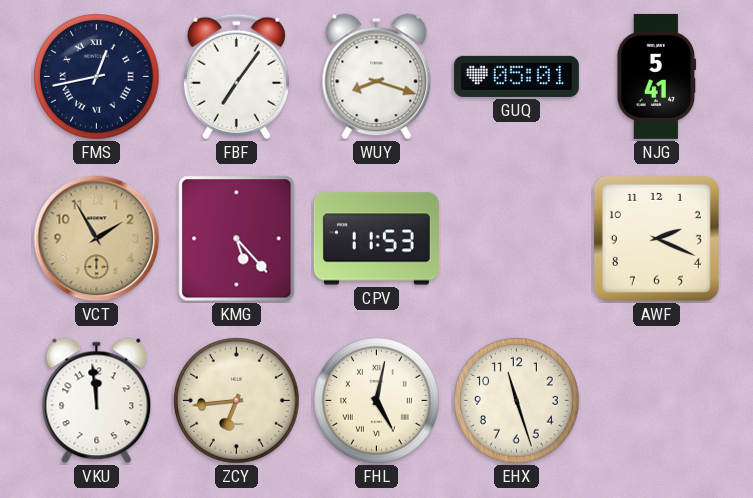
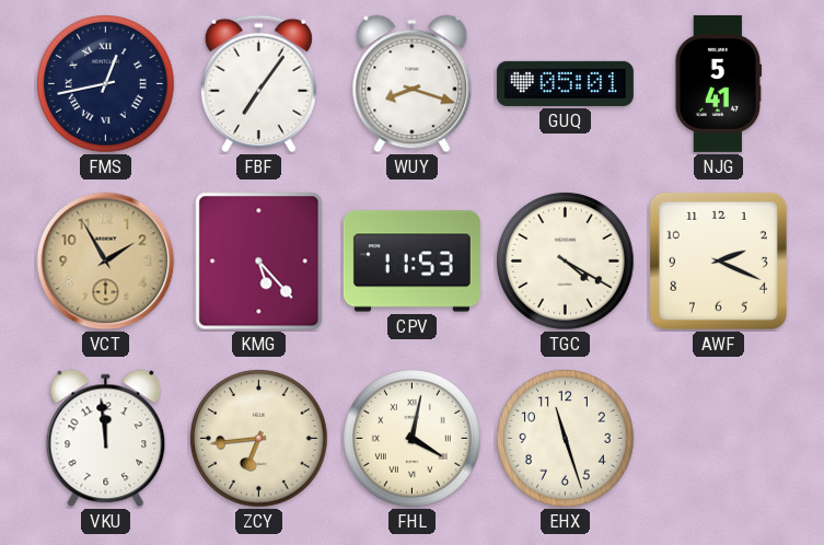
TGC: none -> 4:20 (566, 262)
FHL: 5:02 -> 4:02 (413, 439)
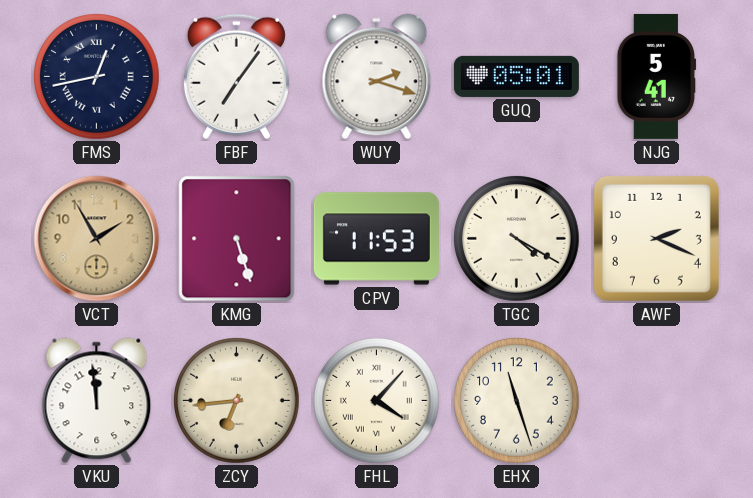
WUY: 8:18 -> 2:18 (377, 77)
KMG: 5:23 -> 5:27 (237, 239)
FHL: 4:02 -> 4:07 (377, 401)
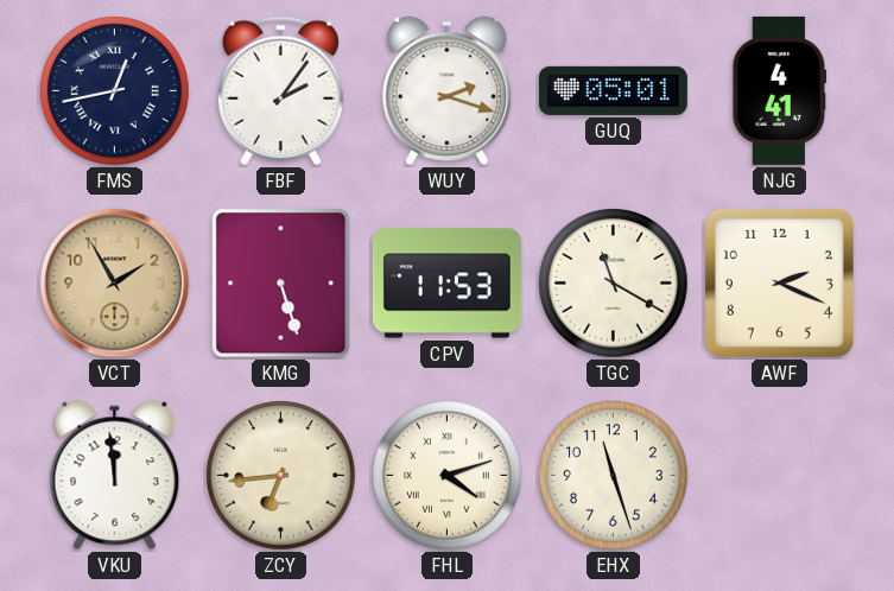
FBF: 7:06 -> 2:06 (280, 91)
NJG: 5:41 -> 4:41 (780, 90)
TGC: 4:20 -> 11:20 (614, 284)
FHL: 4:07 -> 4:12 (448, 476)
